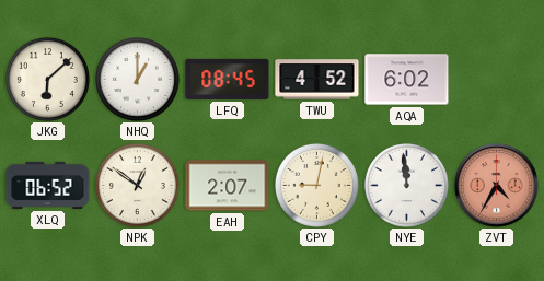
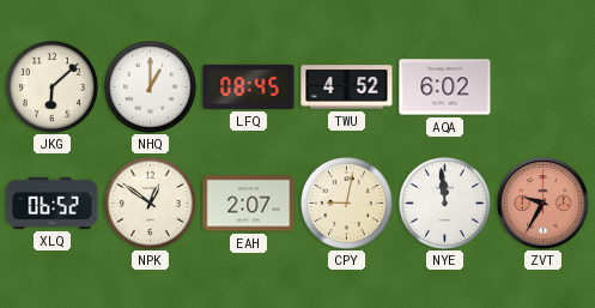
ZVT: 4:35 -> 9:35 (544, 204)
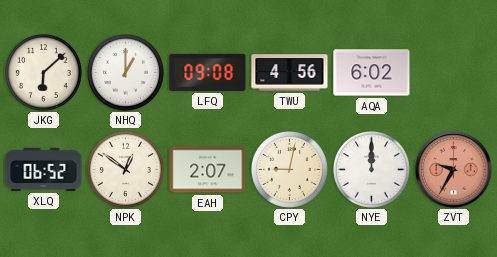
LFQ: 08:45 -> 09:08 (208, 72)
TWU: 4:52 -> 4:56 (290, 73)
NYE: 11:59 -> 12:00 (371, 169)
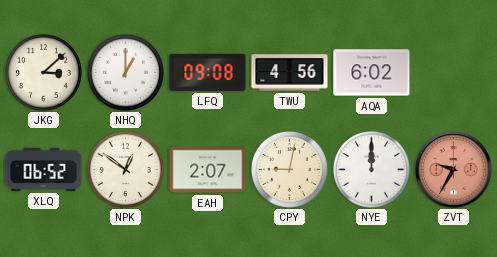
JKG: 6:08 -> 3:08 (43, 72)
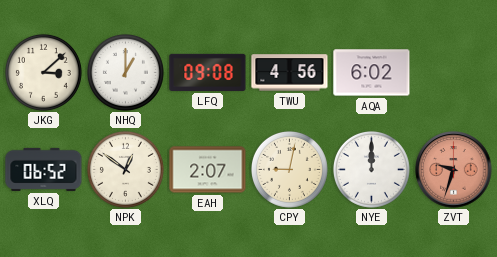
ZVT: 9:35 -> 9:33 (454, 170)
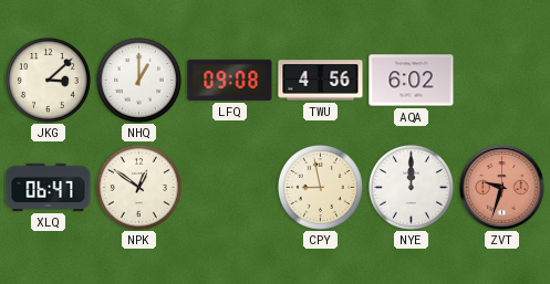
XLQ: 06:52 -> 06:47 (49, 187)
EAH: 2:07 -> none (208, 170)
CPY: 9:02 -> 8:58 (320, 187)
